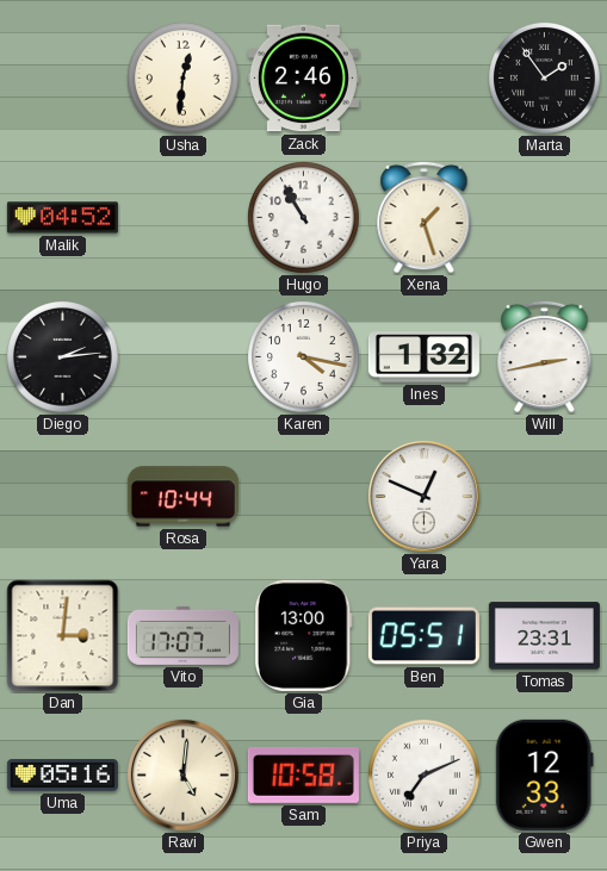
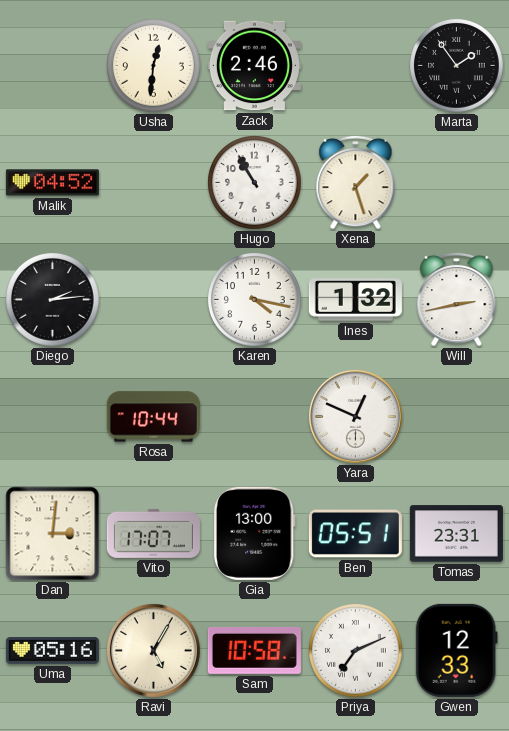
Ravi: 5:01 -> 5:05 (153, 650)
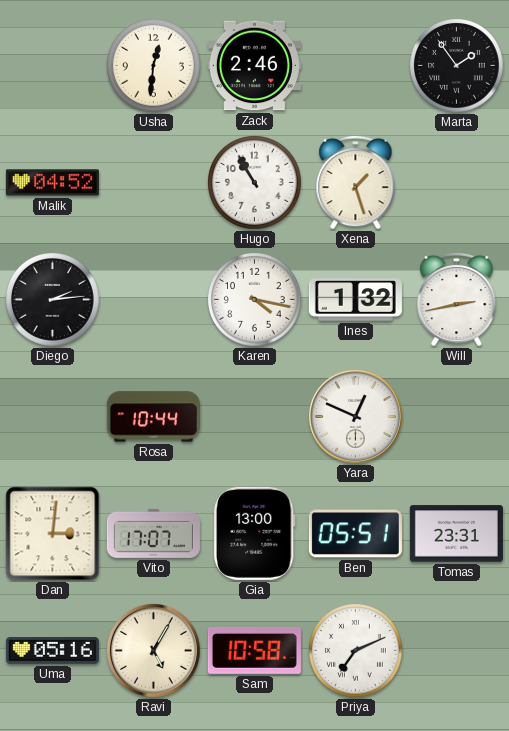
Gwen: 12:33 -> none (456, 650)
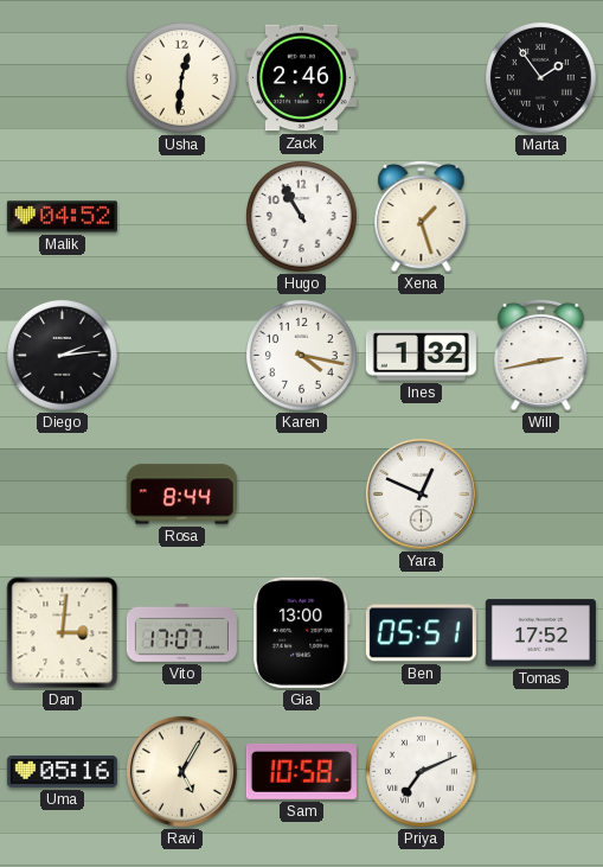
Rosa: 10:44 -> 8:44 (181, 495)
Tomas: 23:31 -> 17:52 (540, 633)
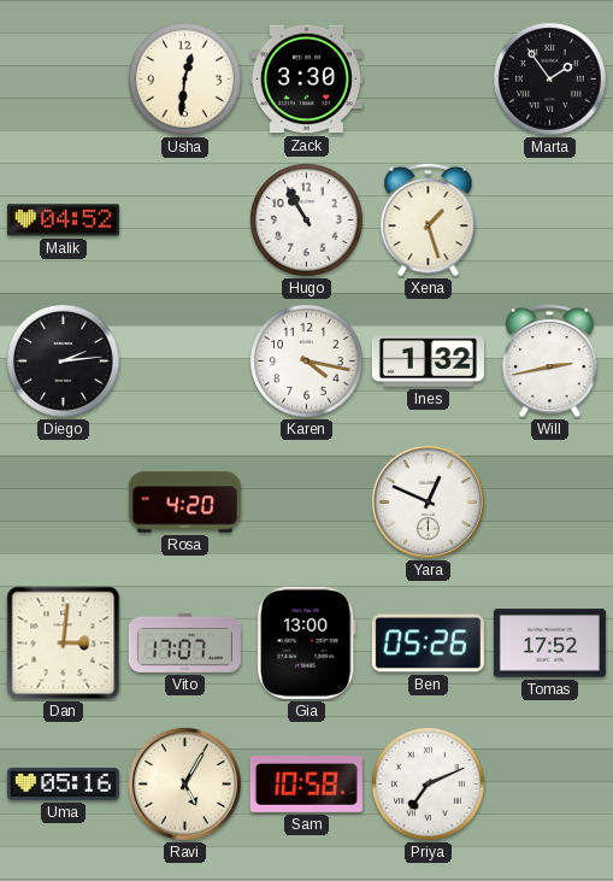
Zack: 2:46 -> 3:30 (306, 80)
Rosa: 8:44 -> 4:20 (184, 503)
Ben: 05:51 -> 05:26 (428, 644)
